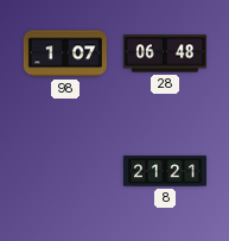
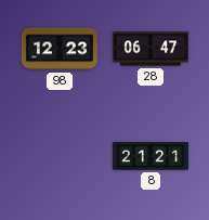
98: 1:07 -> 12:23 (60, 49)
28: 06:48 -> 06:47 (151, 49)
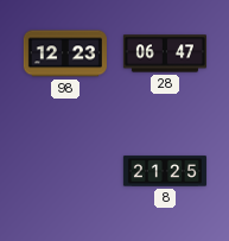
8: 21:21 -> 21:25 (165, 171)
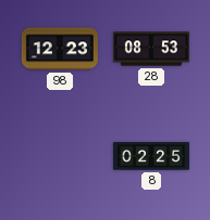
28: 06:47 -> 08:53 (151, 49)
8: 21:25 -> 02:25 (151, 156)
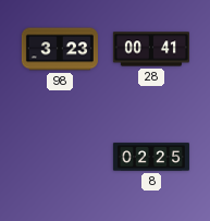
98: 12:23 -> 3:23 (60, 49)
28: 08:53 -> 00:41 (151, 49)
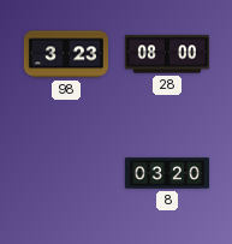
28: 00:41 -> 08:00 (167, 54)
8: 02:25 -> 03:20 (167, 173)
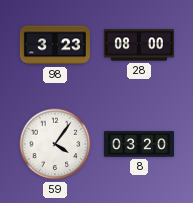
59: none -> 4:06 (55, 144)
